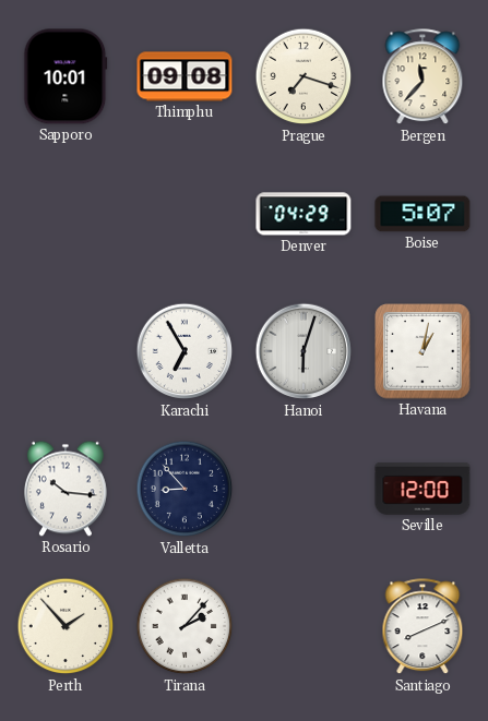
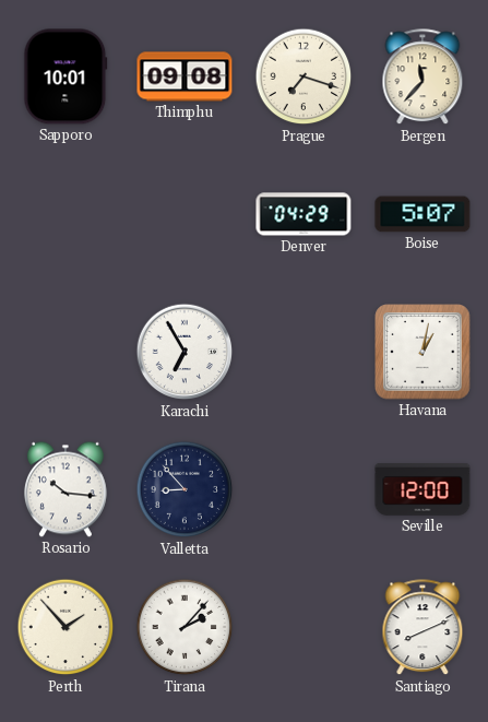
Hanoi: 6:03 -> none (303, 351)
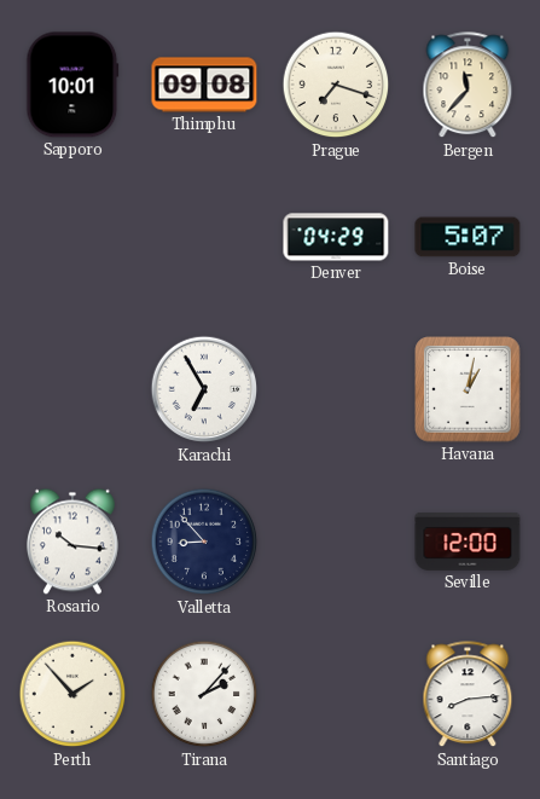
Santiago: 8:11 -> 8:14 (468, 695)
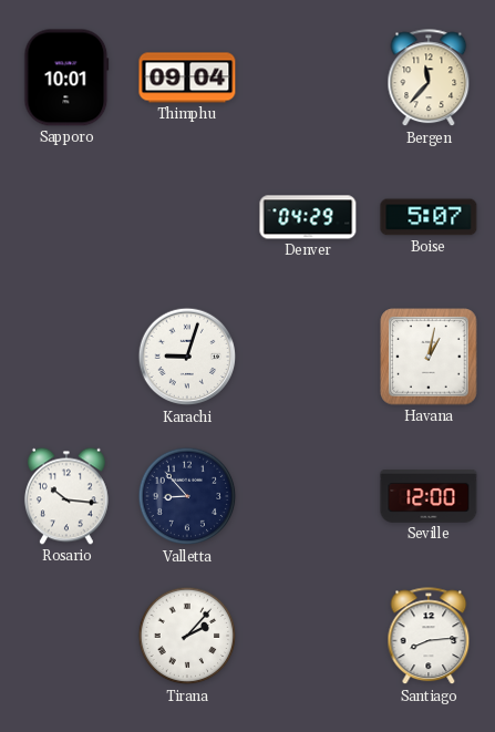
Thimphu: 09:08 -> 09:04 (187, 78)
Prague: 7:18 -> none (336, 85)
Karachi: 6:55 -> 9:03 (187, 357)
Perth: 1:53 -> none (72, 694)
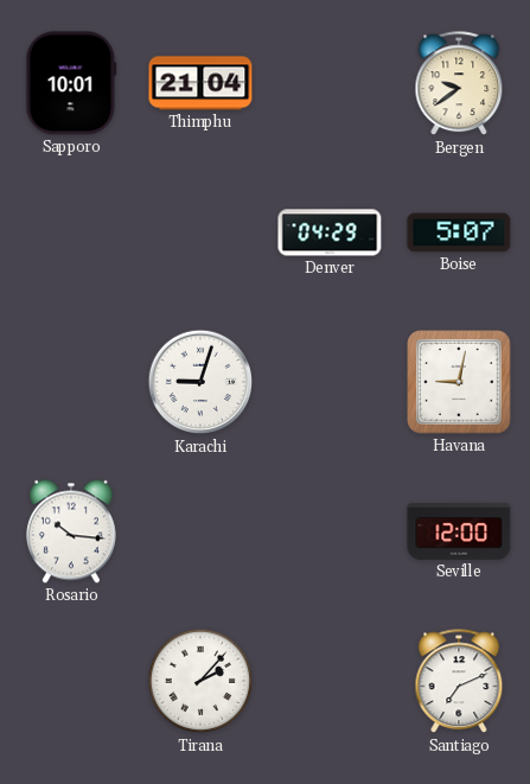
Thimphu: 09:04 -> 21:04 (200, 83)
Bergen: 11:37 -> 9:39 (459, 84)
Havana: 1:02 -> 9:02 (459, 382)
Valletta: 8:53 -> none (187, 496)
Santiago: 8:14 -> 7:11 (459, 682)
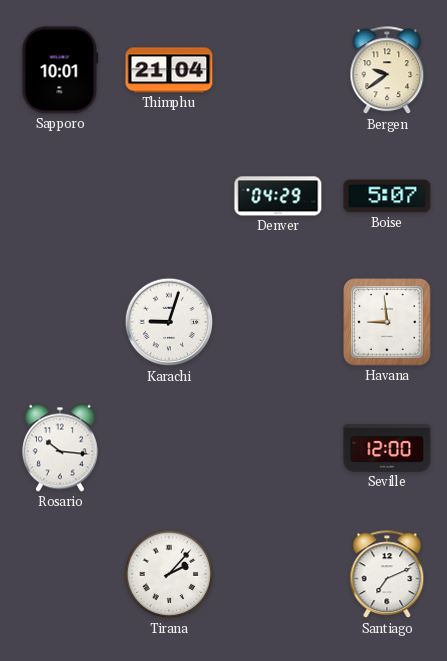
Havana: 9:02 -> 8:59 (387, 322)
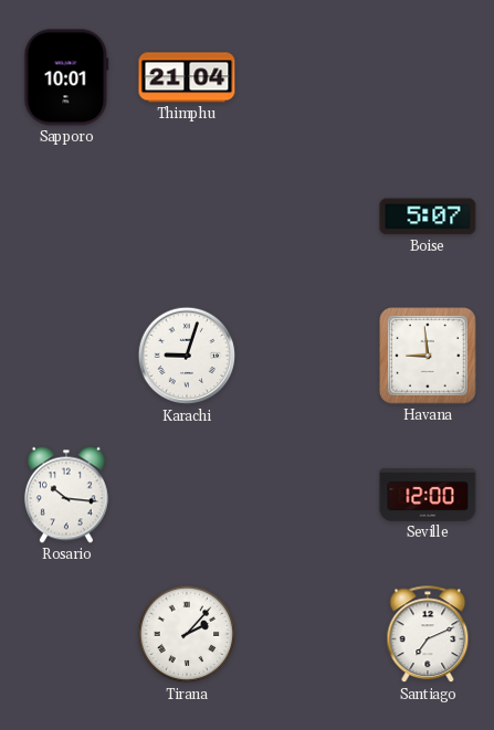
Bergen: 9:39 -> none (387, 71)
Denver: 04:29 -> none (278, 196)
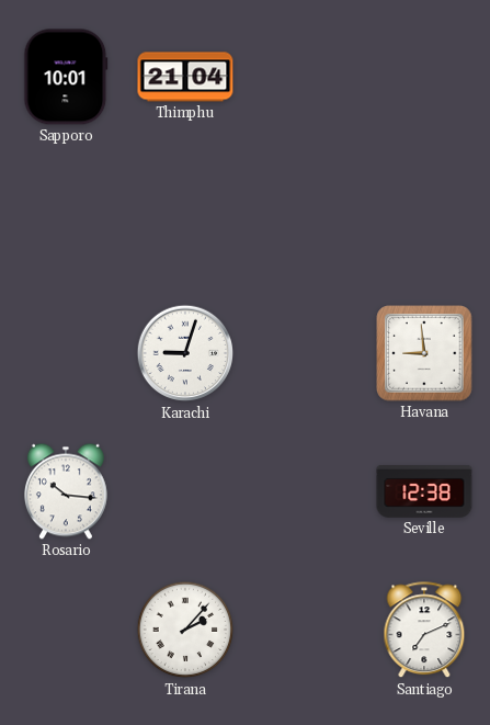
Boise: 5:07 -> none (428, 216)
Seville: 12:00 -> 12:38 (424, 492)
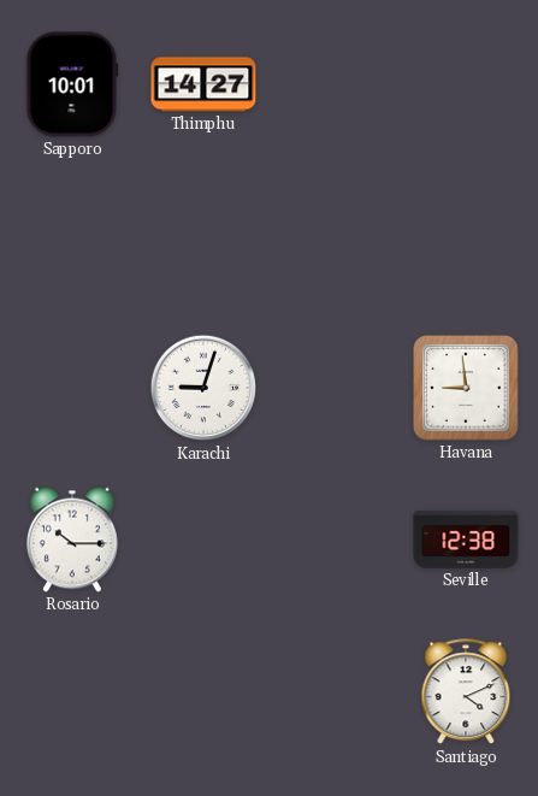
Thimphu: 21:04 -> 14:27 (203, 84)
Rosario: 10:16 -> 10:15 (72, 539)
Tirana: 2:07 -> none (185, 630)
Santiago: 7:11 -> 4:11 (466, 692)
